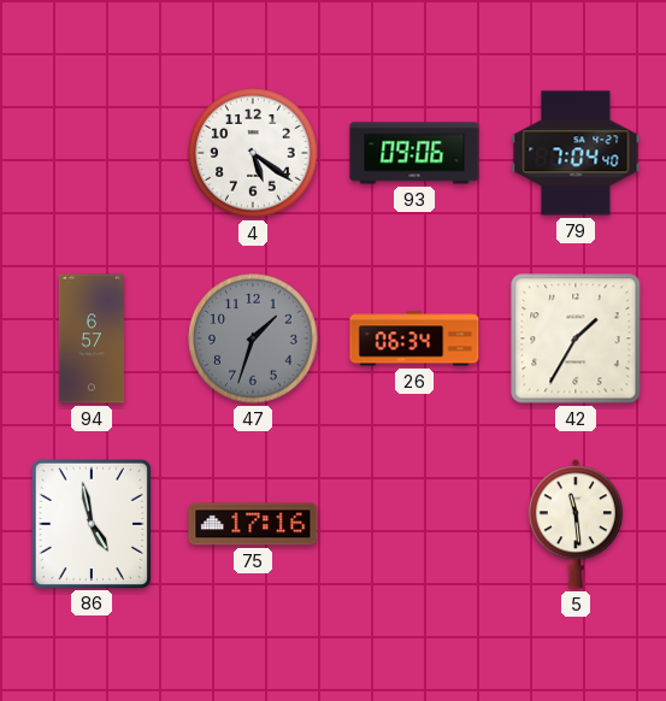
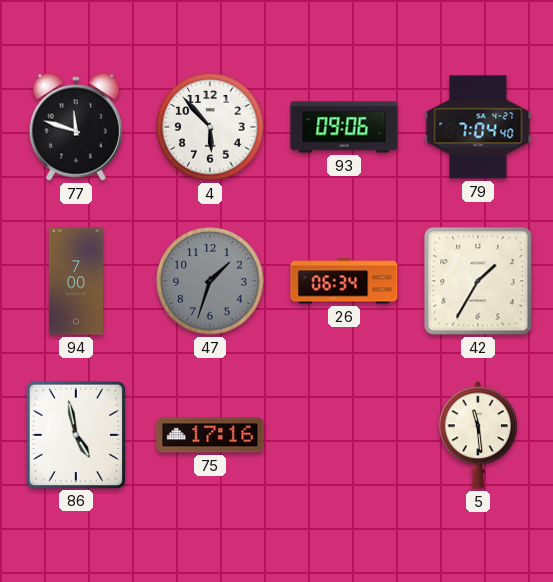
77: none -> 11:48 (76, 127)
4: 5:21 -> 5:53 (210, 127)
94: 6:57 -> 7:00 (76, 281)
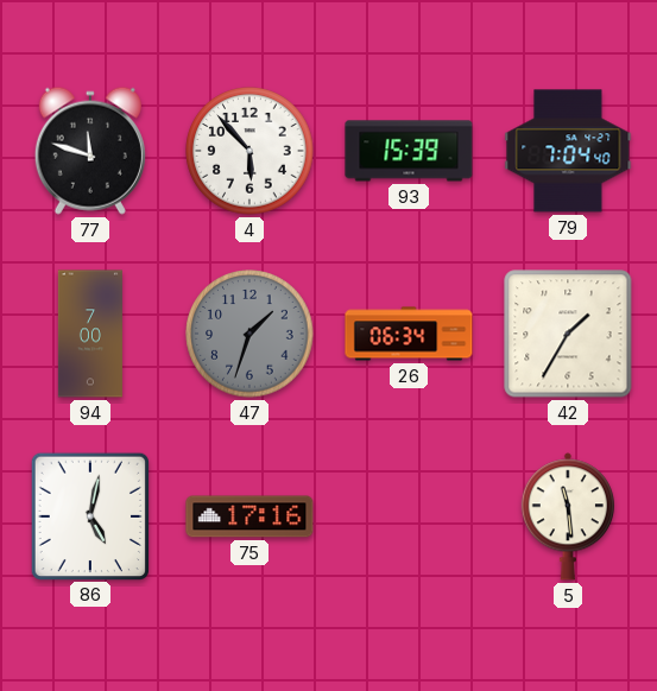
93: 09:06 -> 15:39 (409, 151)
86: 4:58 -> 5:02 (89, 515)
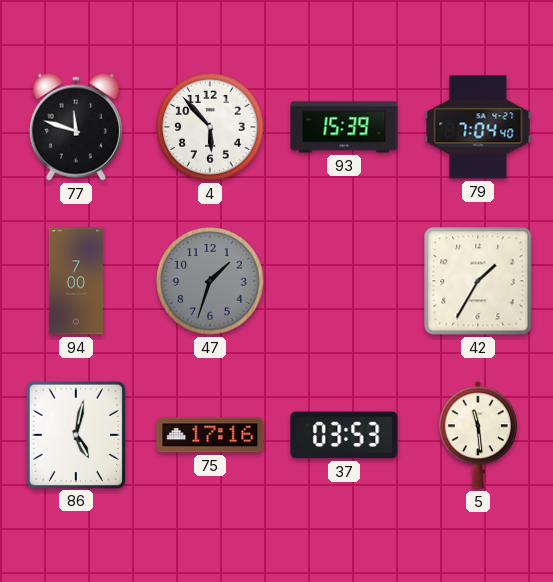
26: 06:34 -> none (409, 334)
37: none -> 03:53 (344, 435)
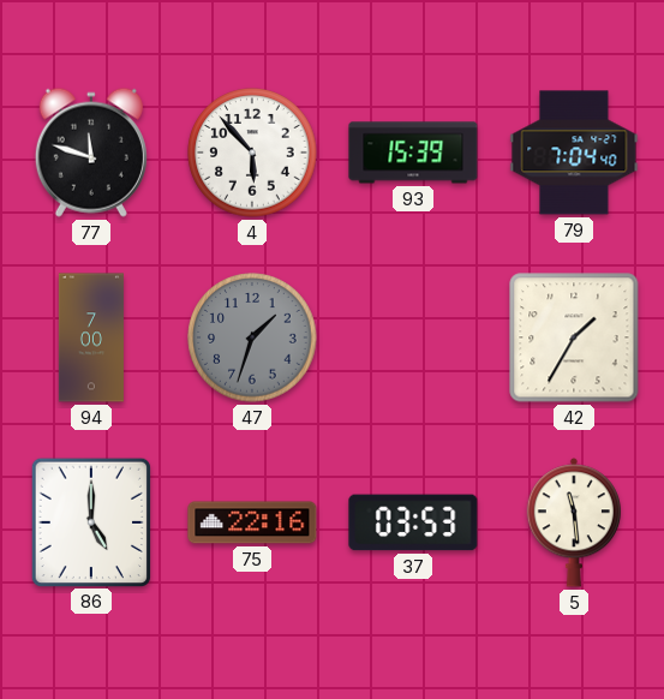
86: 5:02 -> 5:00 (90, 521)
75: 17:16 -> 22:16 (252, 522)
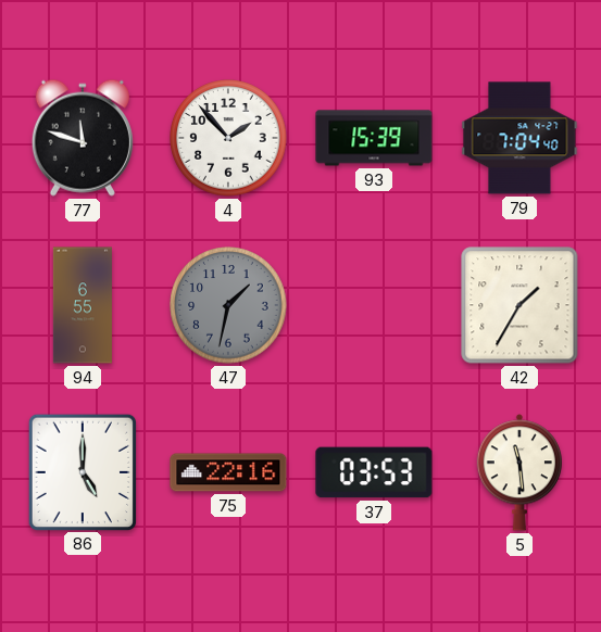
4: 5:53 -> 1:53 (228, 138)
94: 7:00 -> 6:55 (83, 305)
47: 1:33 -> 1:32 (228, 305)
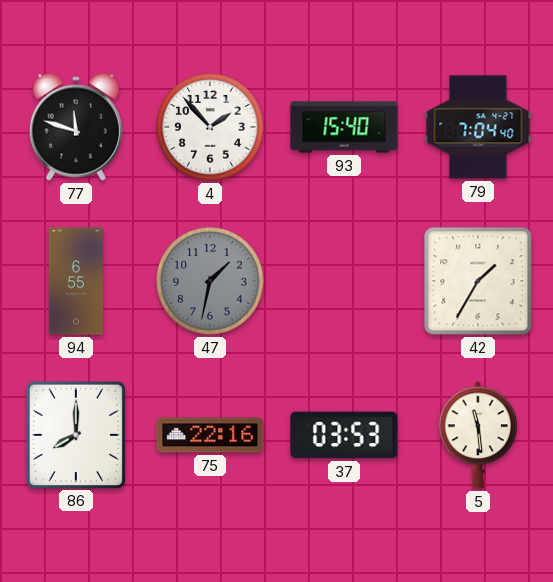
93: 15:39 -> 15:40 (344, 127)
86: 5:00 -> 8:00 (75, 434)
